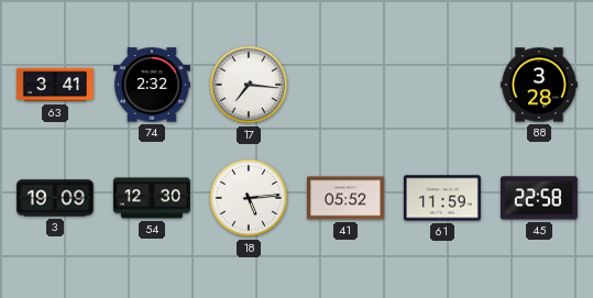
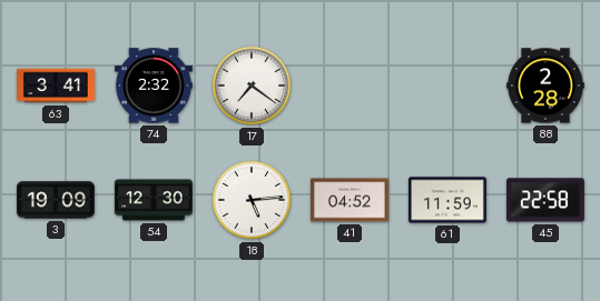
17: 7:16 -> 7:21 (252, 86)
88: 3:28 -> 2:28 (545, 86)
41: 05:52 -> 04:52 (350, 200)
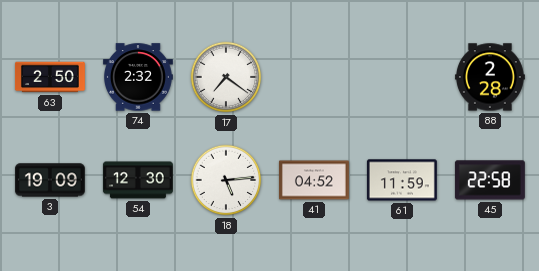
63: 3:41 -> 2:50 (50, 77)
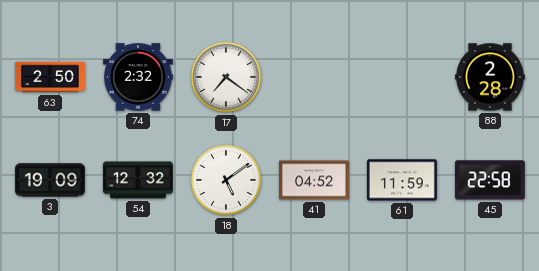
54: 12:30 -> 12:32 (138, 180)
18: 5:14 -> 5:09 (226, 180)
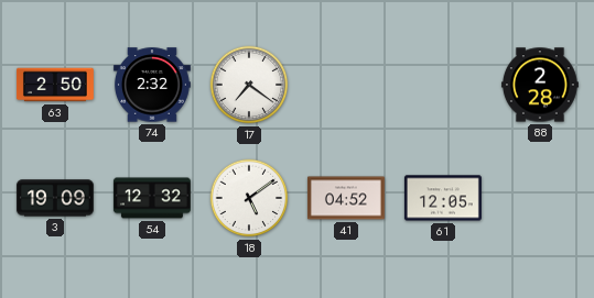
61: 11:59 -> 12:05 (443, 198)
45: 22:58 -> none (490, 180)
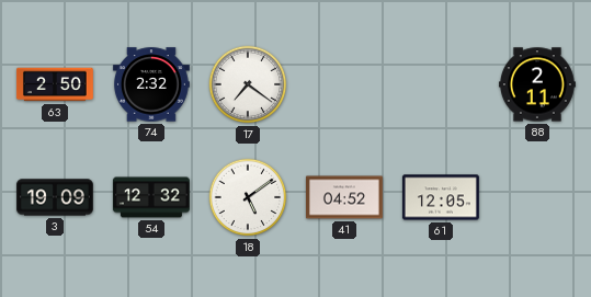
88: 2:28 -> 2:11 (537, 84)
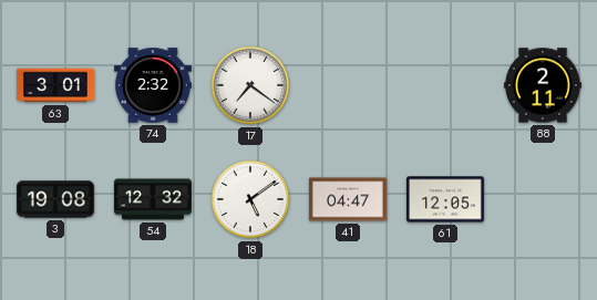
63: 2:50 -> 3:01 (55, 85)
3: 19:09 -> 19:08 (55, 199)
41: 04:52 -> 04:47 (348, 199)
